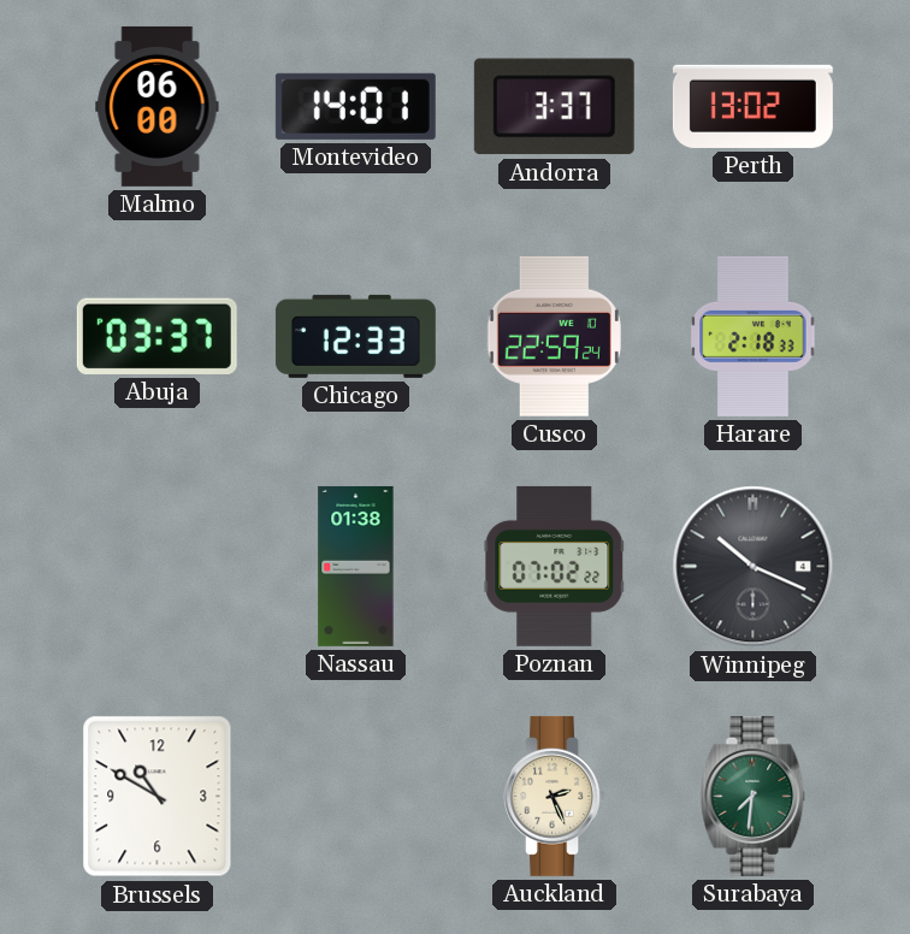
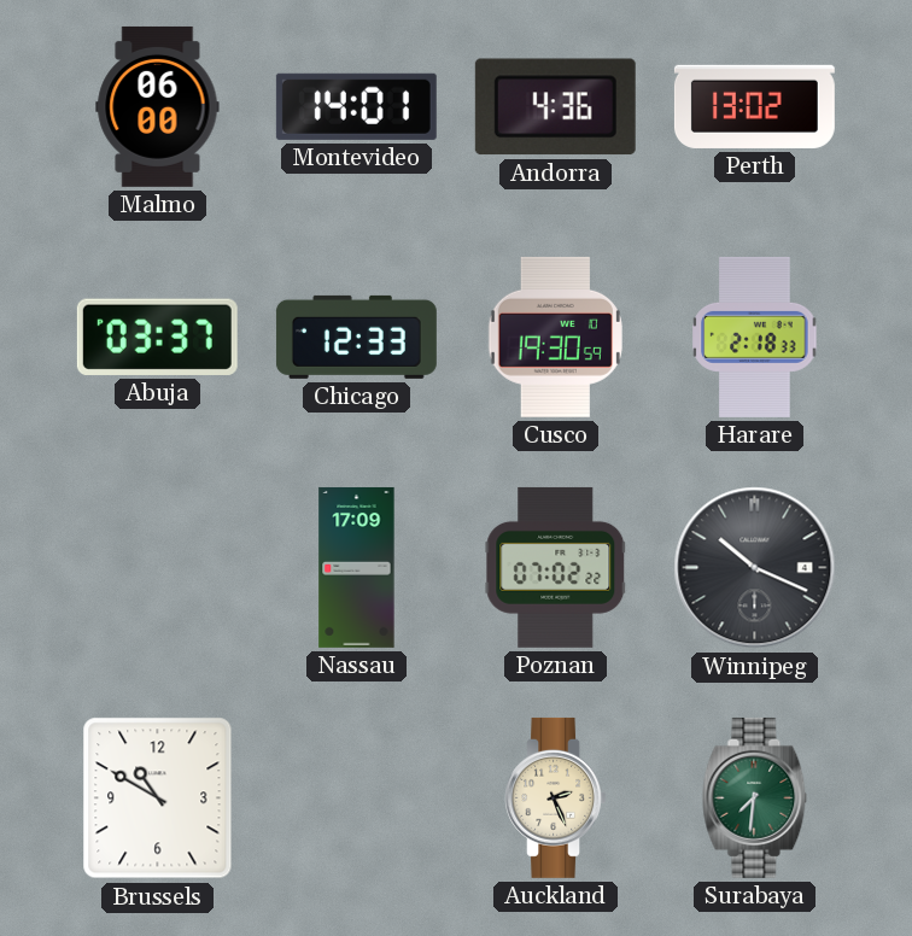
Andorra: 3:37 -> 4:36 (555, 107)
Cusco: 22:59 -> 19:30 (555, 337)
Nassau: 01:38 -> 17:09 (357, 567)
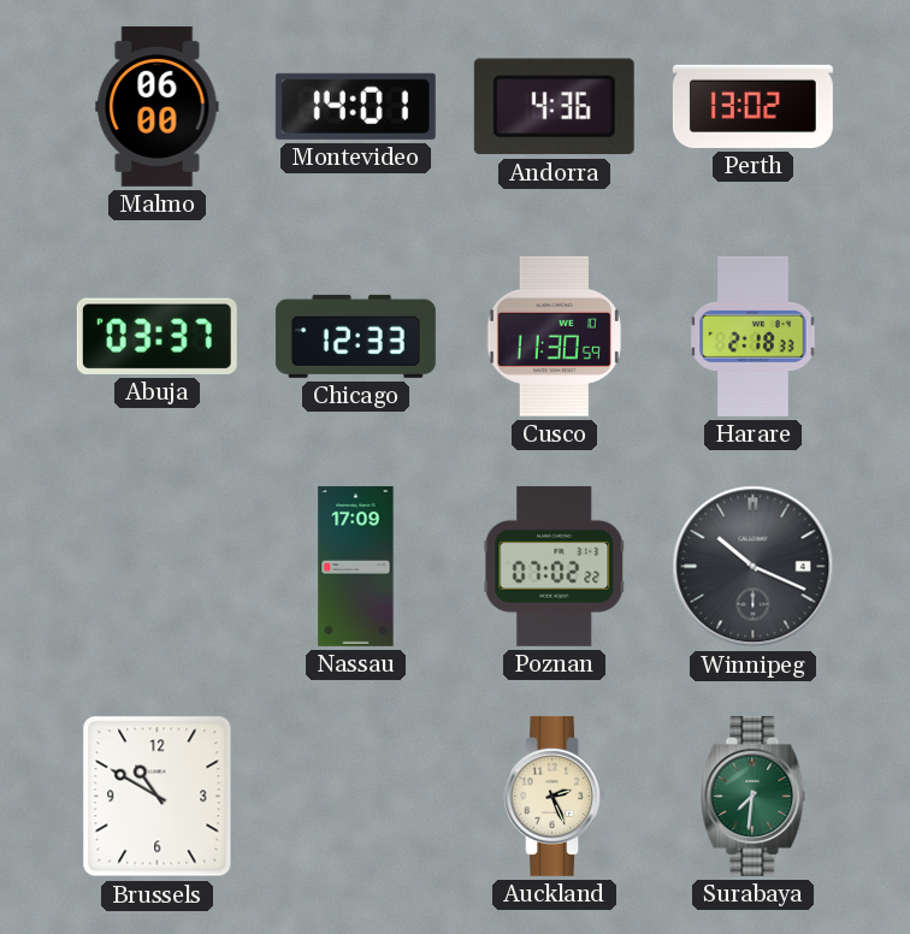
Cusco: 19:30 -> 11:30 (554, 336)
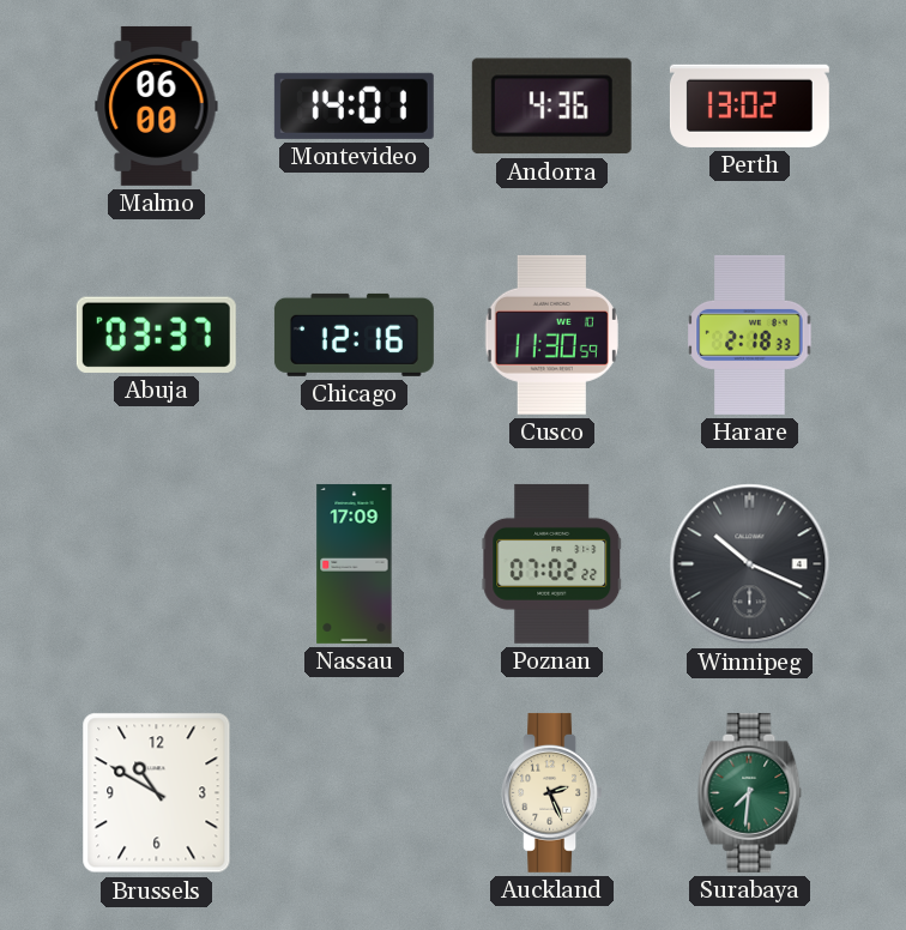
Chicago: 12:33 -> 12:16 (354, 334)
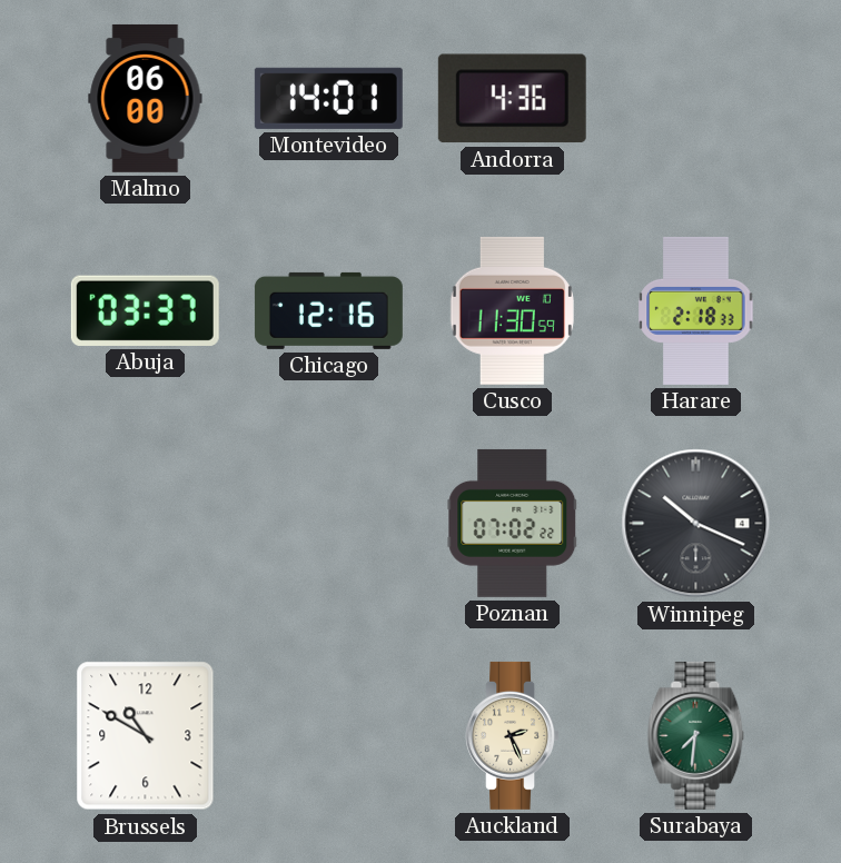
Perth: 13:02 -> none (749, 105)
Nassau: 17:09 -> none (355, 563)
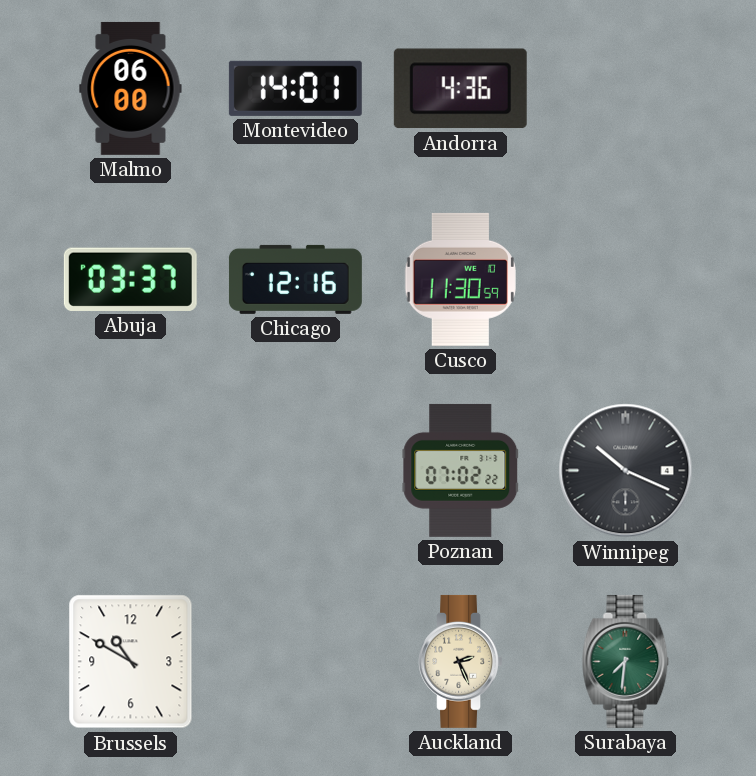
Harare: 2:18 -> none (696, 310)
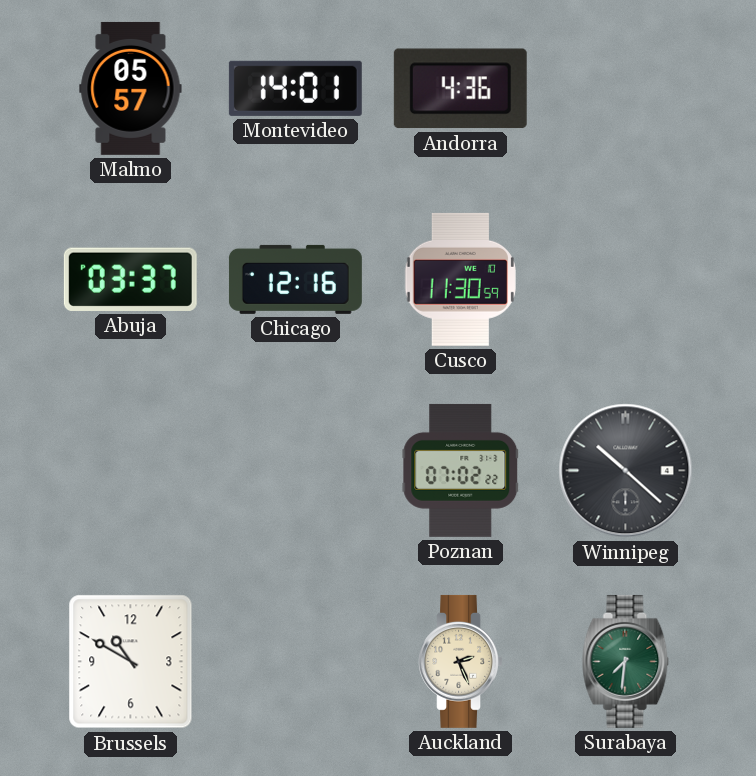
Malmo: 06:00 -> 05:57 (131, 88)
Winnipeg: 10:19 -> 10:22 (626, 471)
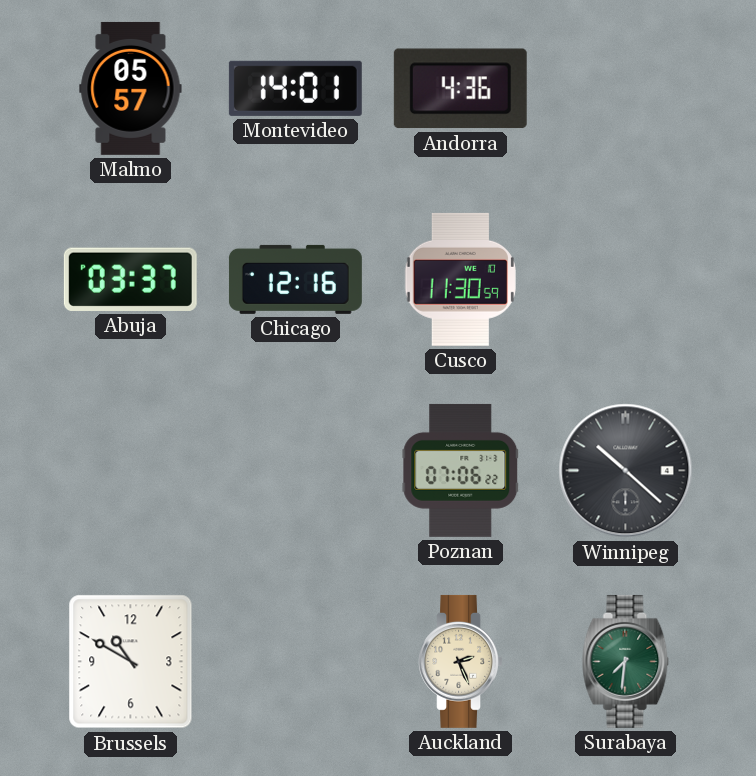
Poznan: 07:02 -> 07:06 (461, 470)
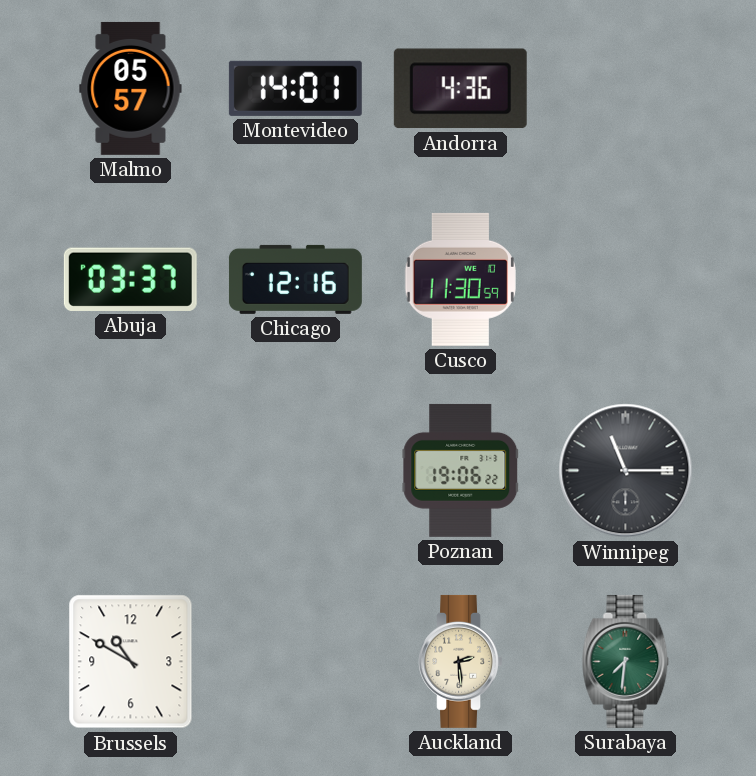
Poznan: 07:06 -> 19:06 (461, 470)
Winnipeg: 10:22 -> 11:15 (626, 471)
Auckland: 2:26 -> 2:29 (460, 661)
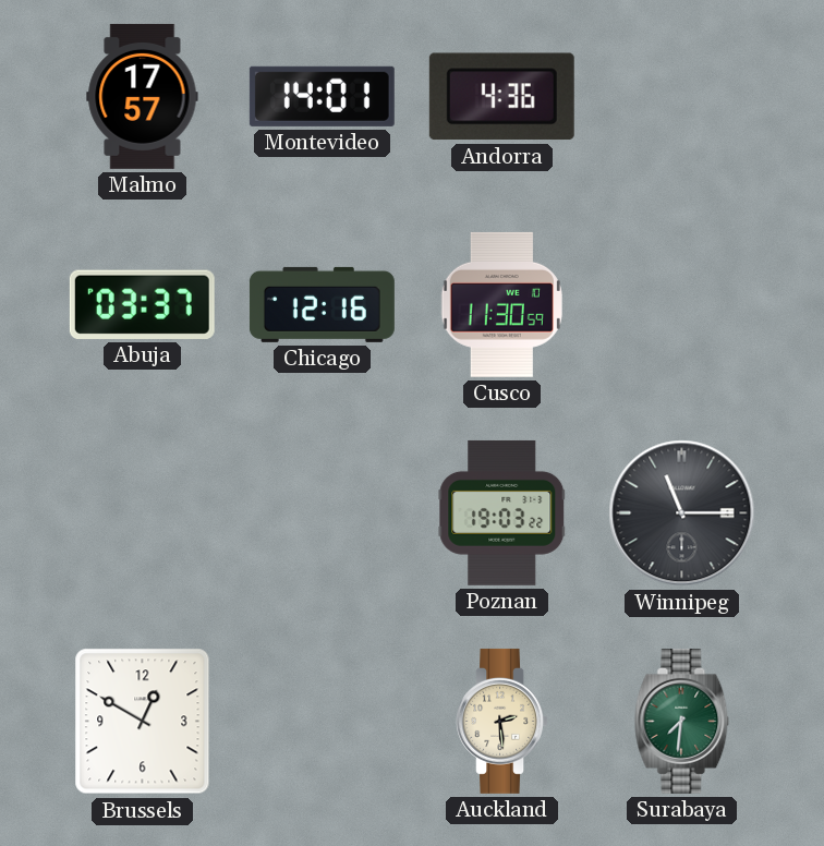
Malmo: 05:57 -> 17:57 (143, 96)
Poznan: 19:06 -> 19:03 (502, 512)
Brussels: 10:50 -> 12:50 (143, 722)
